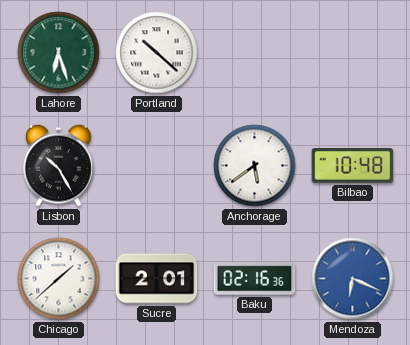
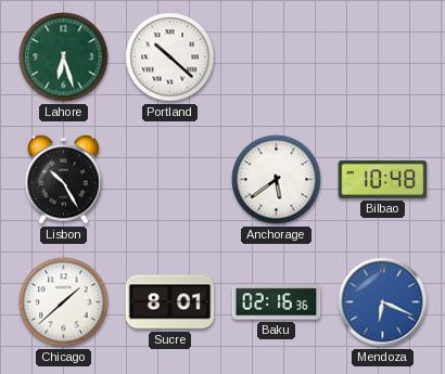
Sucre: 2:01 -> 8:01 (170, 302)
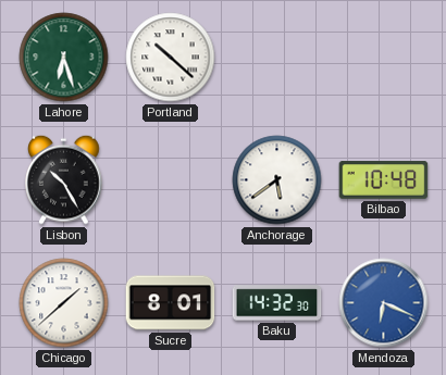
Baku: 02:16 -> 14:32 (277, 303)
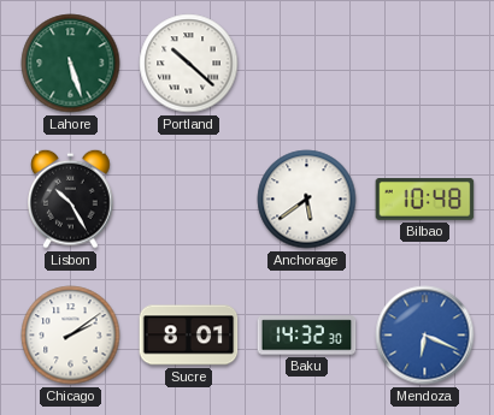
Lahore: 6:27 -> 5:27 (71, 64)
Chicago: 1:38 -> 2:09 (71, 336)
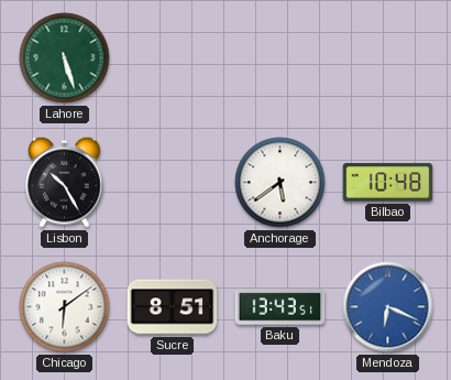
Portland: 10:22 -> none (189, 64)
Chicago: 2:09 -> 6:09 (65, 307)
Sucre: 8:01 -> 8:51 (173, 307)
Baku: 14:32 -> 13:43 (280, 307)
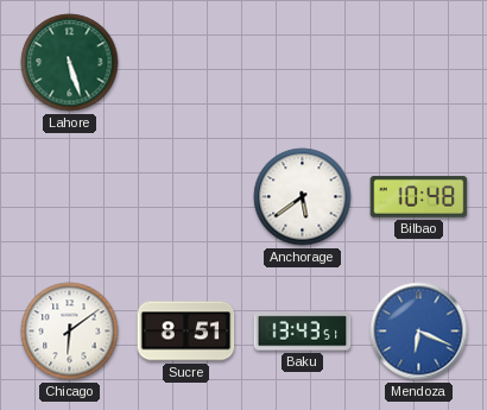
Lisbon: 10:25 -> none (65, 182)
